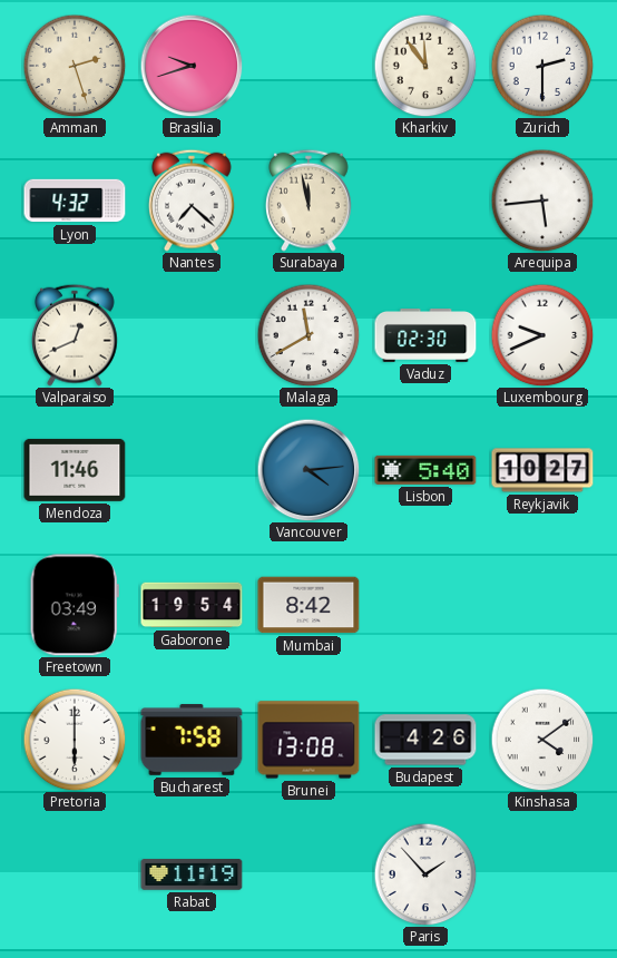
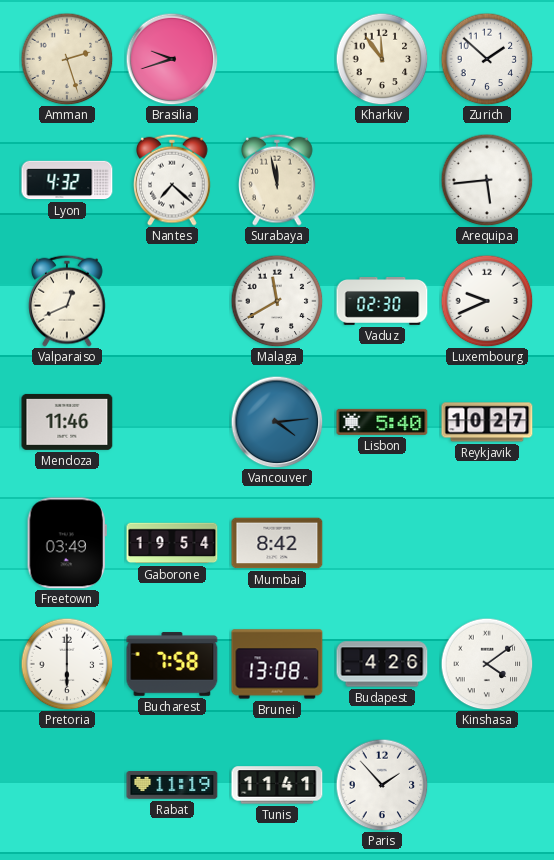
Zurich: 2:30 -> 1:52 (487, 59)
Tunis: none -> 11:41 (277, 785)
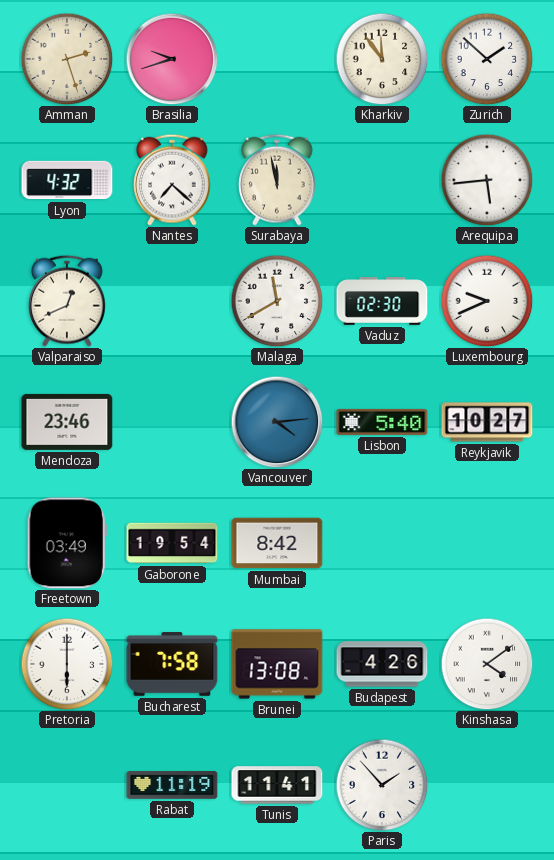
Mendoza: 11:46 -> 23:46 (67, 422)
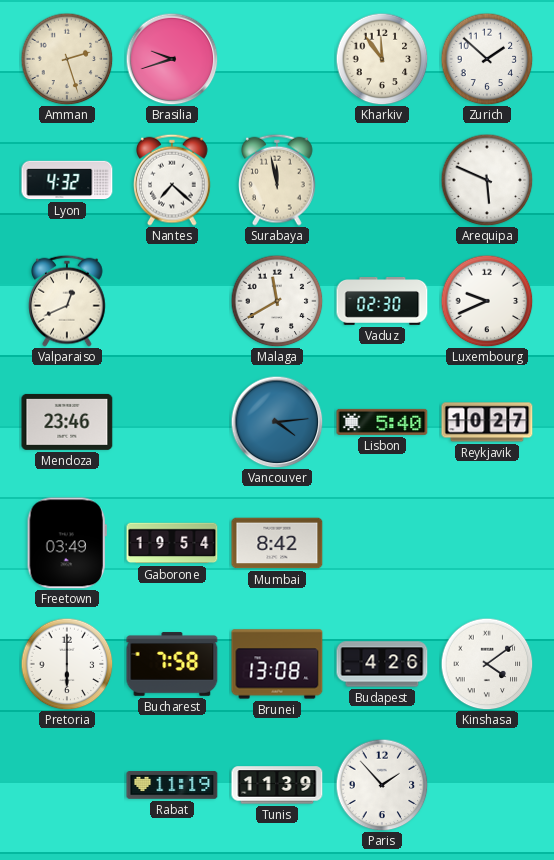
Arequipa: 5:44 -> 5:49 (487, 180)
Tunis: 11:41 -> 11:39 (277, 785)
